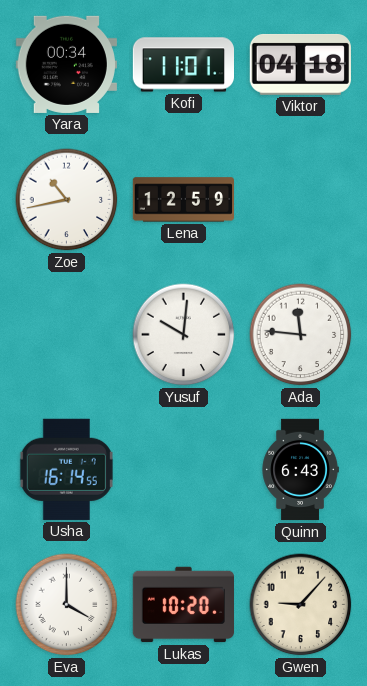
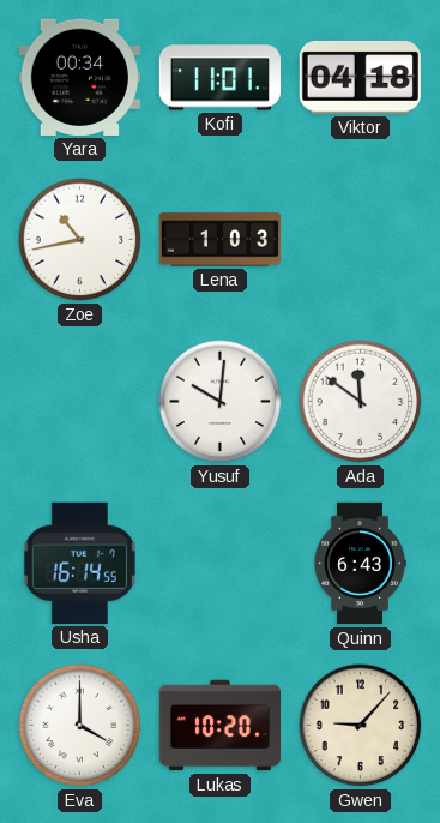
Lena: 12:59 -> 1:03 (219, 240)
Ada: 11:46 -> 11:51 (361, 402)
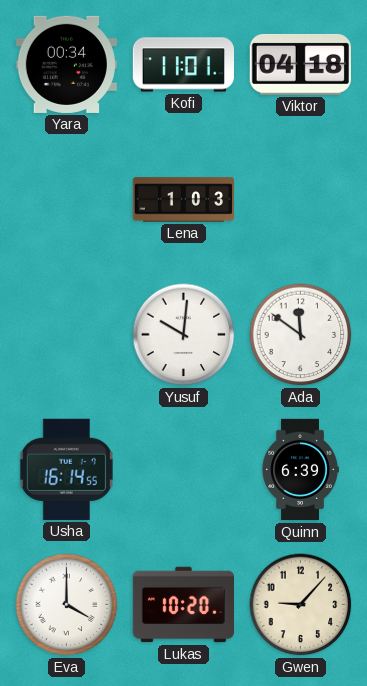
Zoe: 10:43 -> none (80, 240)
Quinn: 6:43 -> 6:39 (300, 470)
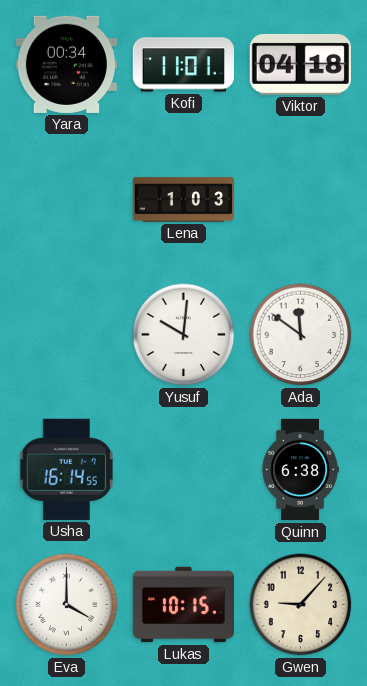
Quinn: 6:39 -> 6:38 (300, 470)
Lukas: 10:20 -> 10:15 (183, 605)
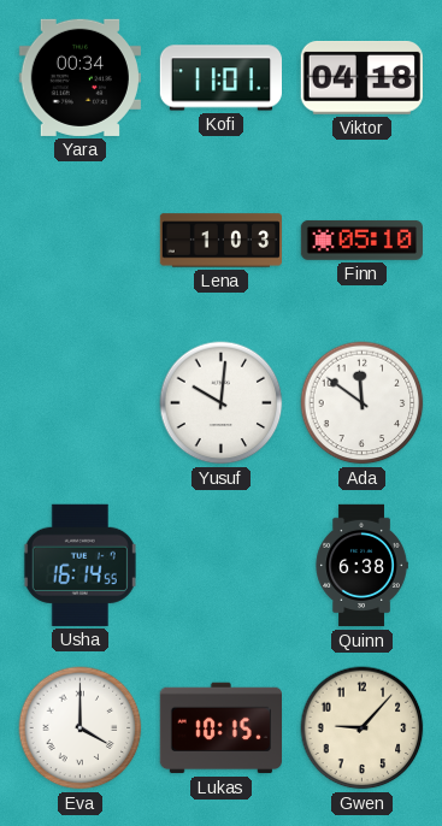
Finn: none -> 05:10 (361, 241)
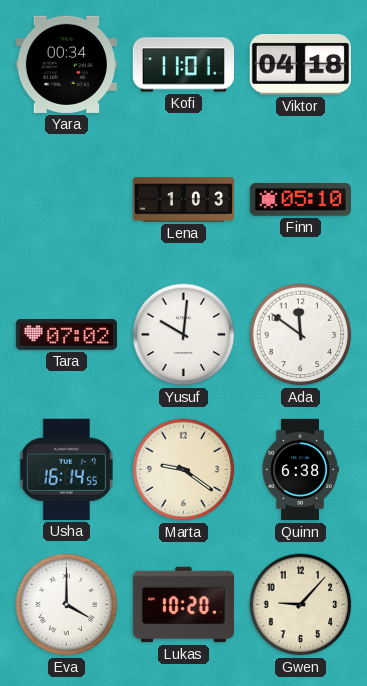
Tara: none -> 07:02 (66, 335)
Marta: none -> 9:21 (184, 470)
Lukas: 10:15 -> 10:20 (183, 605)
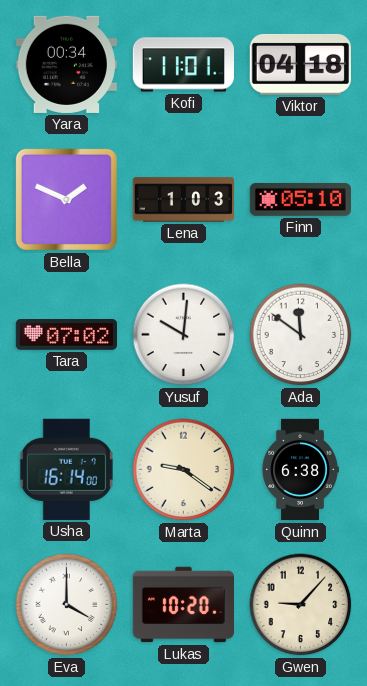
Bella: none -> 1:49 (66, 199)
Usha: 16:14:55 -> 16:14:00 (66, 469)
